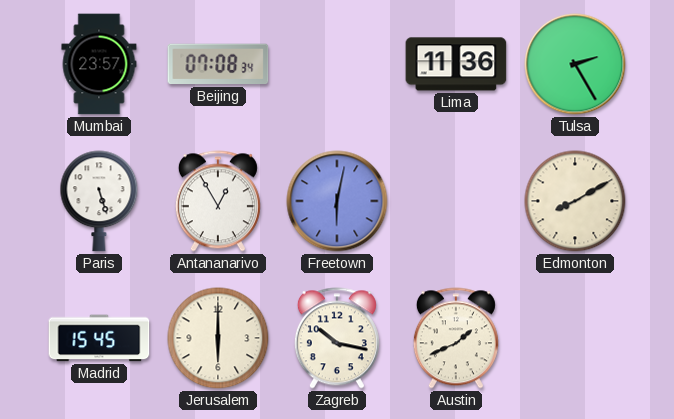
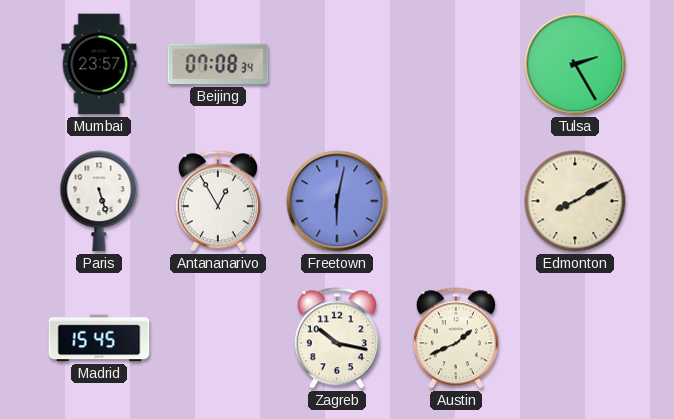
Lima: 11:36 -> none (456, 64)
Jerusalem: 6:00 -> none (218, 338)
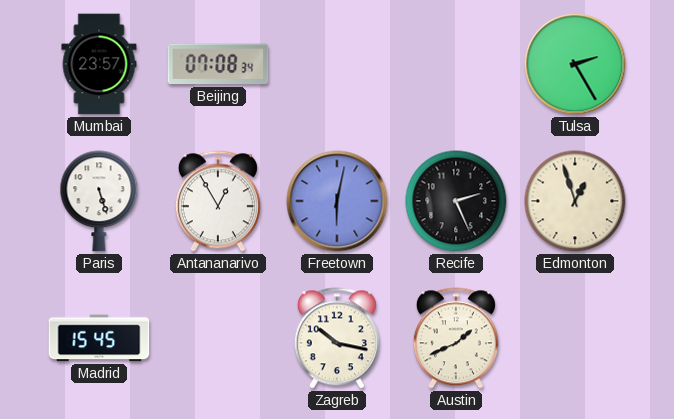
Recife: none -> 2:26 (456, 201)
Edmonton: 8:10 -> 12:57 (575, 201)
